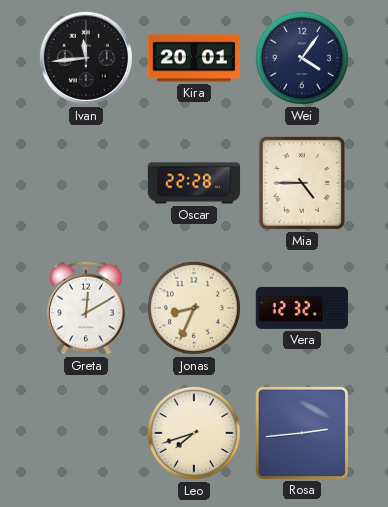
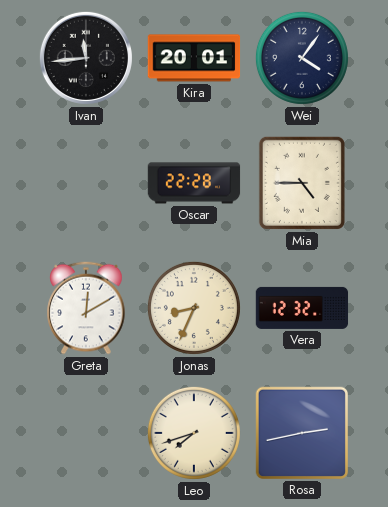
Rosa: 2:44 -> 2:43 (301, 432)
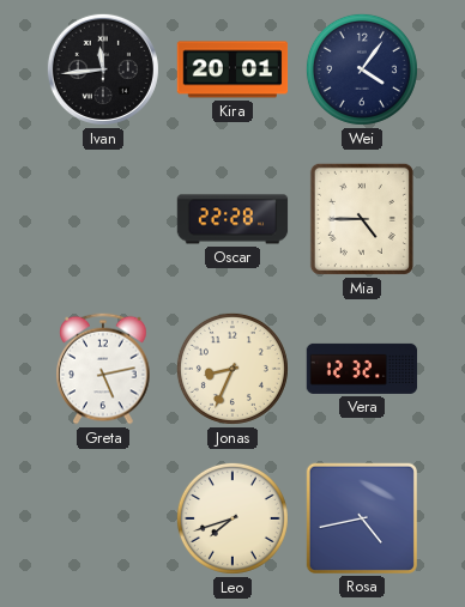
Greta: 12:10 -> 5:13 (103, 369)
Rosa: 2:43 -> 4:43 (361, 517)
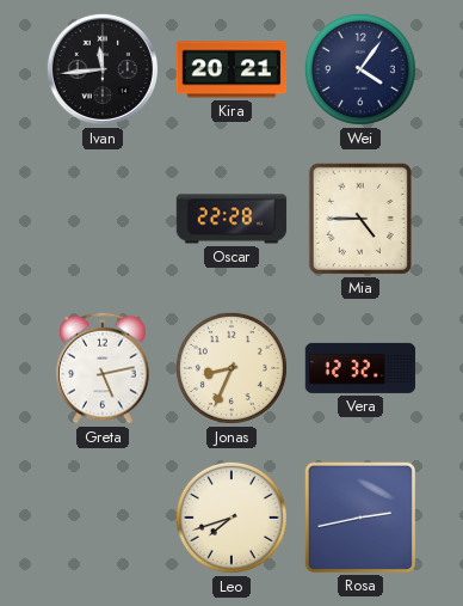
Kira: 20:01 -> 20:21 (231, 69)
Rosa: 4:43 -> 2:43 (359, 516)
